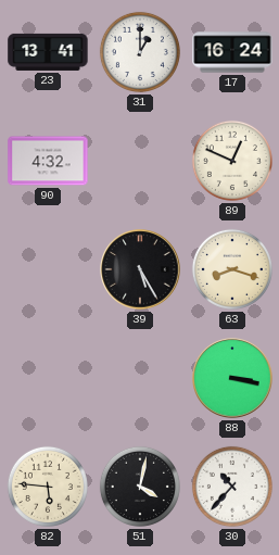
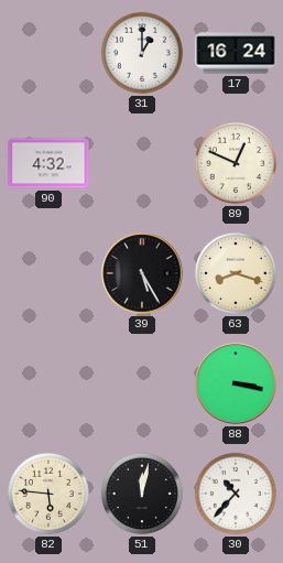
23: 13:41 -> none (48, 52)
51: 4:02 -> 12:02 (142, 494)
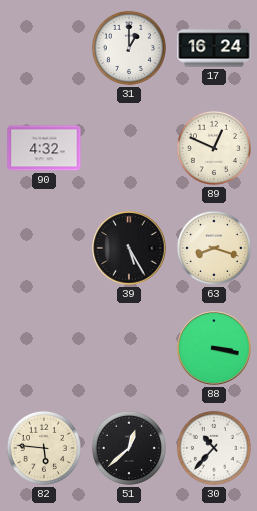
51: 12:02 -> 12:38 (129, 448)
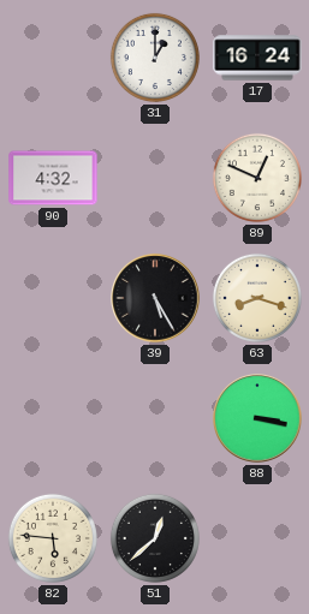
30: 10:37 -> none (214, 448)
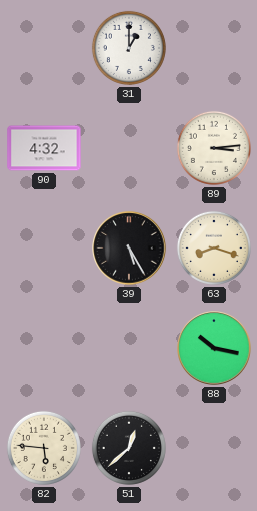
17: 16:24 -> none (257, 58)
89: 12:49 -> 3:14 (214, 148)
88: 3:17 -> 10:17 (214, 348)
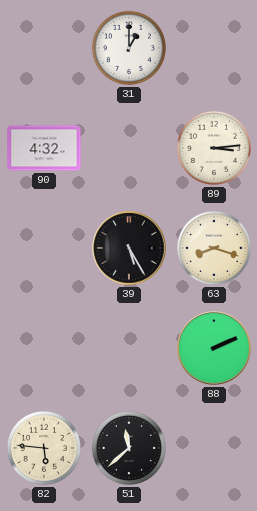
88: 10:17 -> 2:11 (214, 348)
51: 12:38 -> 11:38 (129, 448)
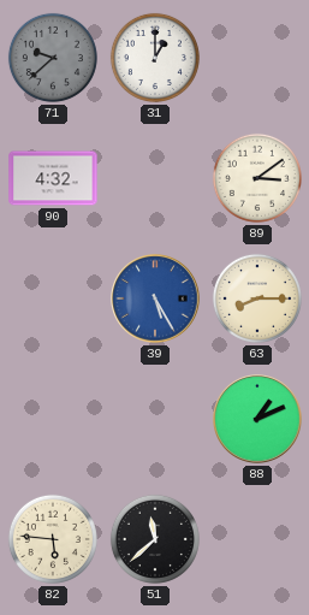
71: none -> 9:38 (53, 58)
89: 3:14 -> 3:09 (257, 178)
39 dial: black -> blue (155, 298)
63: 8:18 -> 8:15 (257, 298)
88: 2:11 -> 1:11 (257, 419)
